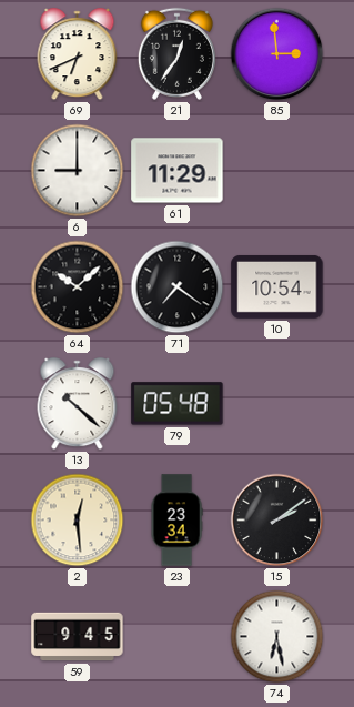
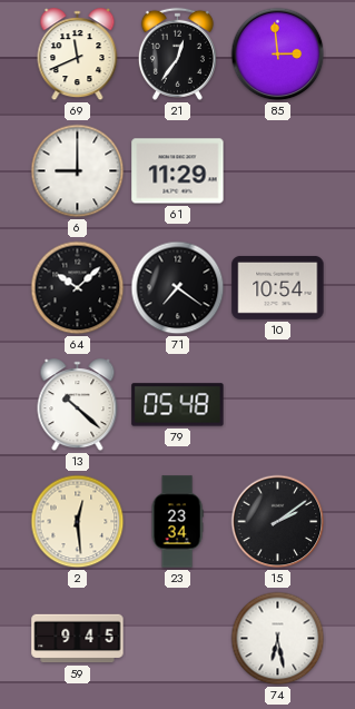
69: 6:41 -> 11:41 (78, 55)
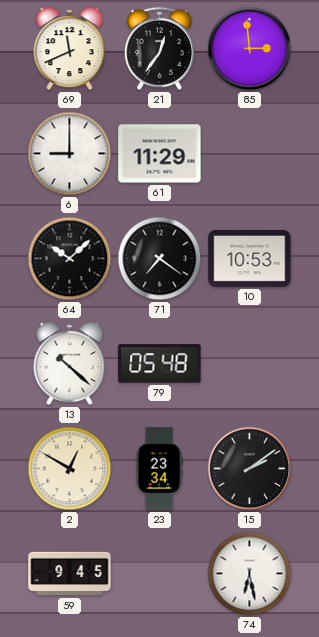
10: 10:54 -> 10:53 (250, 258)
2: 12:29 -> 12:50 (70, 469)
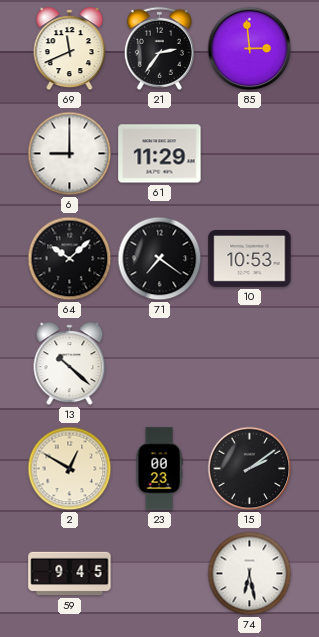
21: 12:36 -> 2:36 (159, 48)
79: 05:48 -> none (160, 364)
23: 23:34 -> 00:23 (159, 469)
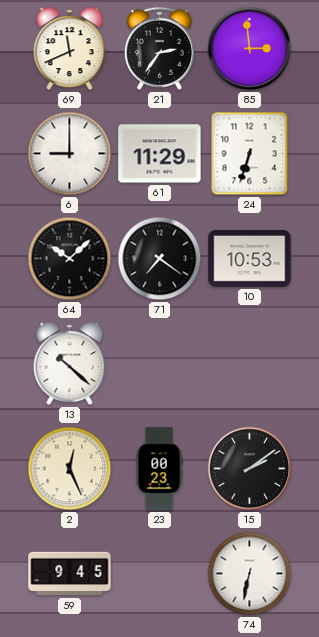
24: none -> 6:33 (250, 154)
2: 12:50 -> 12:26 (70, 469)
74: 6:28 -> 6:32 (250, 574)
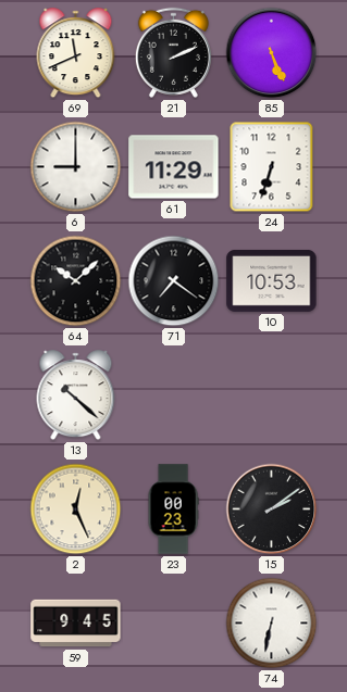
21: 2:36 -> 2:11 (173, 52)
85: 2:59 -> 5:26 (272, 53)
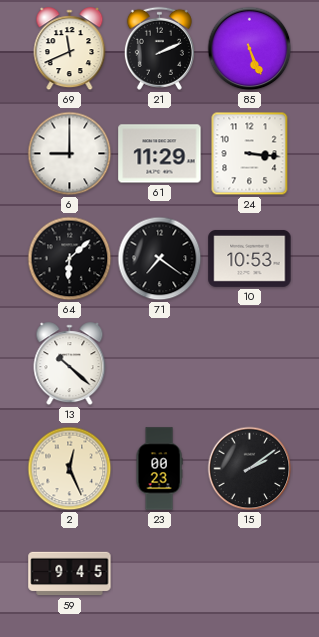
24: 6:33 -> 3:16 (250, 154)
64: 10:08 -> 6:08 (70, 259)
74: 6:32 -> none (272, 624)
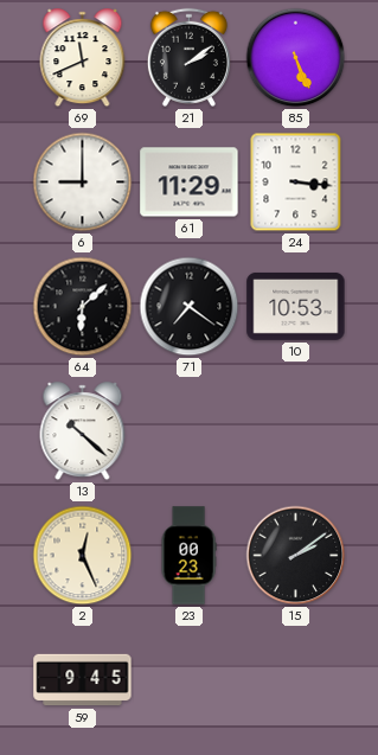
21: 2:11 -> 2:09 (188, 57)
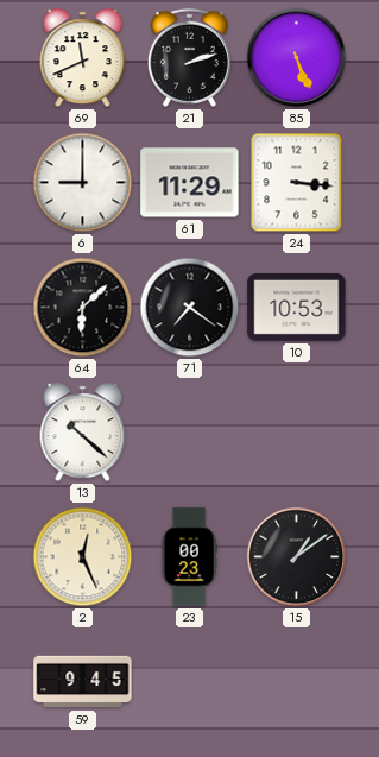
21: 2:09 -> 2:12 (189, 57)
15: 2:09 -> 1:09 (297, 557)
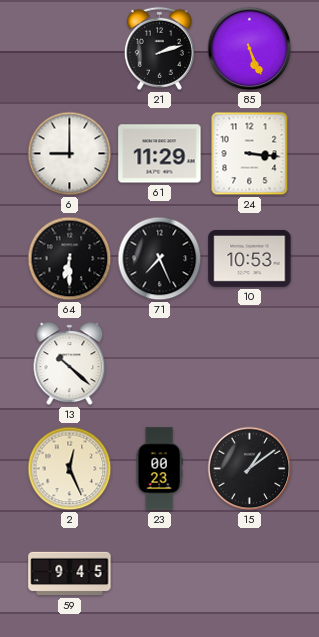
69: 11:41 -> none (83, 58)
64: 6:08 -> 6:30 (70, 259)
71: 7:21 -> 7:26 (160, 259)
